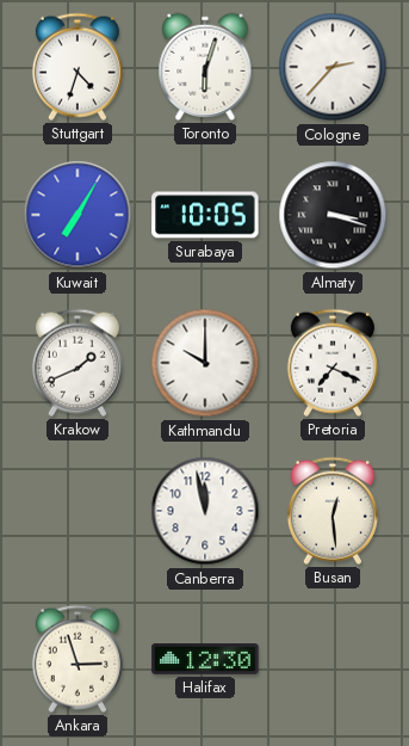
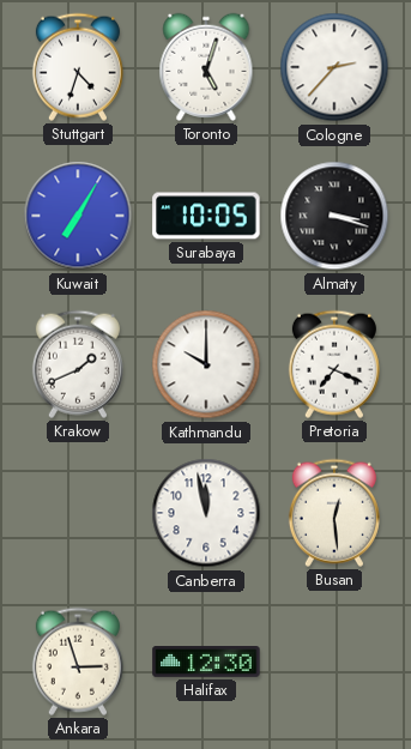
Toronto: 6:03 -> 5:03 (206, 67)
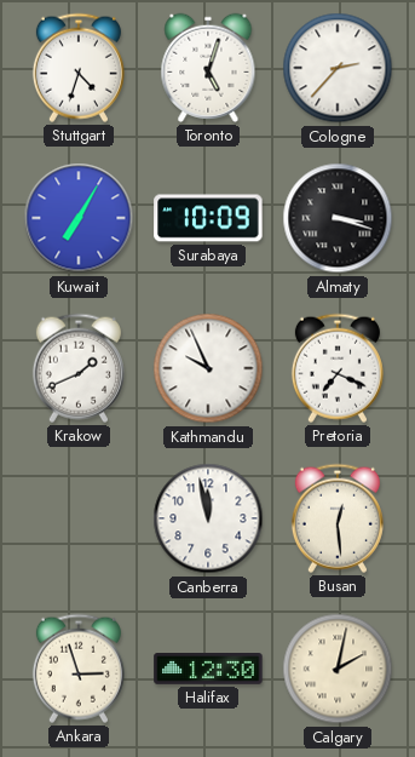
Surabaya: 10:05 -> 10:09 (208, 218)
Kathmandu: 10:00 -> 9:56 (208, 368)
Calgary: none -> 2:02 (338, 669)
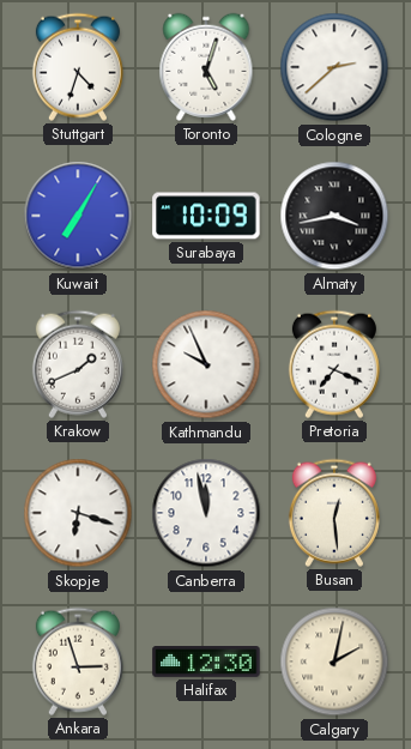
Cologne: 2:37 -> 2:38 (334, 67)
Almaty: 3:18 -> 3:43 (334, 216)
Skopje: none -> 6:18 (78, 513)
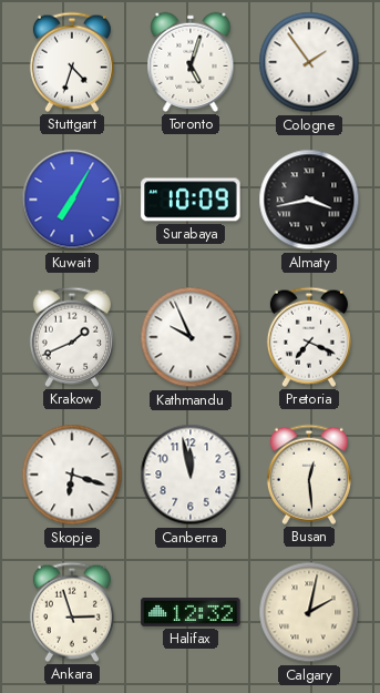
Cologne: 2:38 -> 1:54 (309, 62)
Halifax: 12:30 -> 12:32 (191, 613)
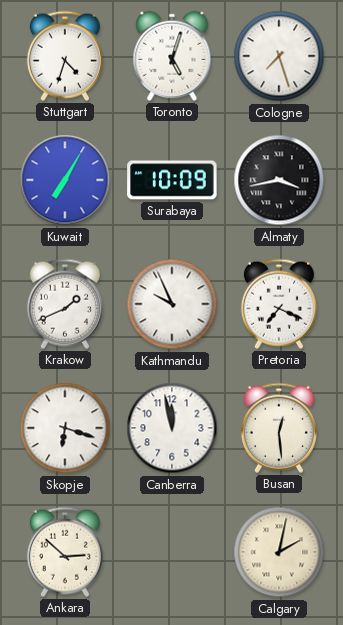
Cologne: 1:54 -> 7:27 (279, 56)
Ankara: 2:57 -> 2:52 (65, 552)
Halifax: 12:32 -> none (191, 613)
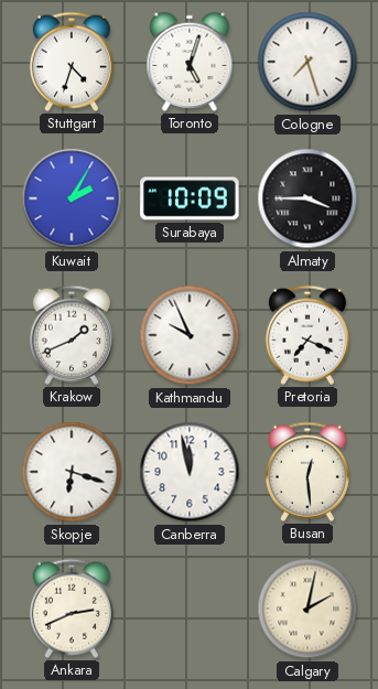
Kuwait: 7:05 -> 2:05 (72, 198)
Almaty: 3:43 -> 3:45 (307, 198)
Ankara: 2:52 -> 2:41 (72, 609)
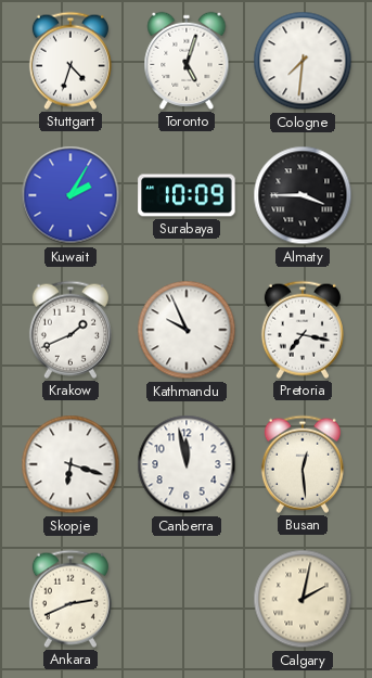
Cologne: 7:27 -> 7:31 (303, 61)
Pretoria: 7:19 -> 7:17 (303, 330)
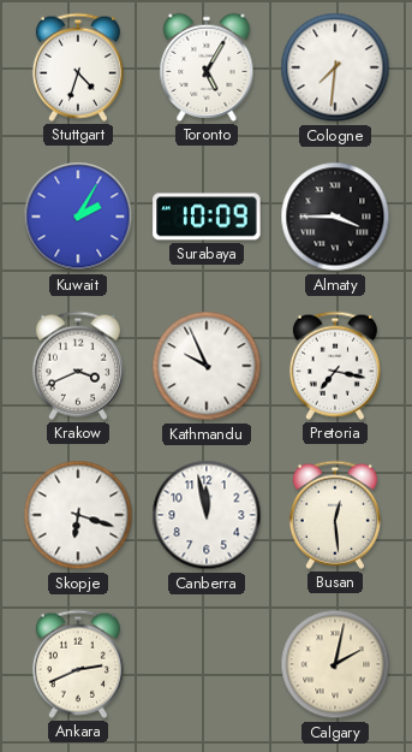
Toronto: 5:03 -> 5:05 (207, 67)
Krakow: 1:41 -> 3:41 (78, 366)
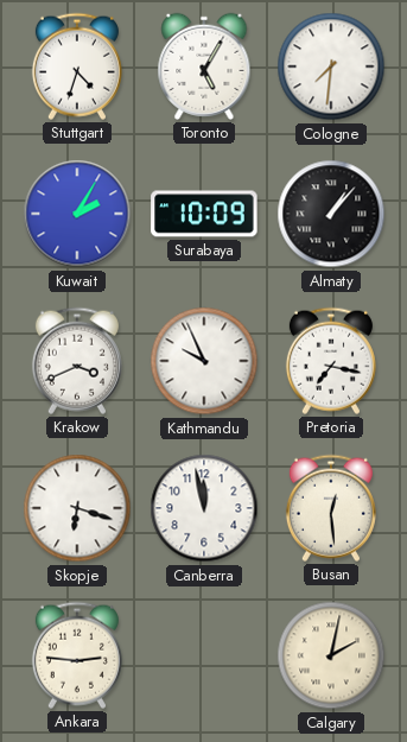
Almaty: 3:45 -> 1:07 (331, 214)
Ankara: 2:41 -> 2:46 (77, 655)
